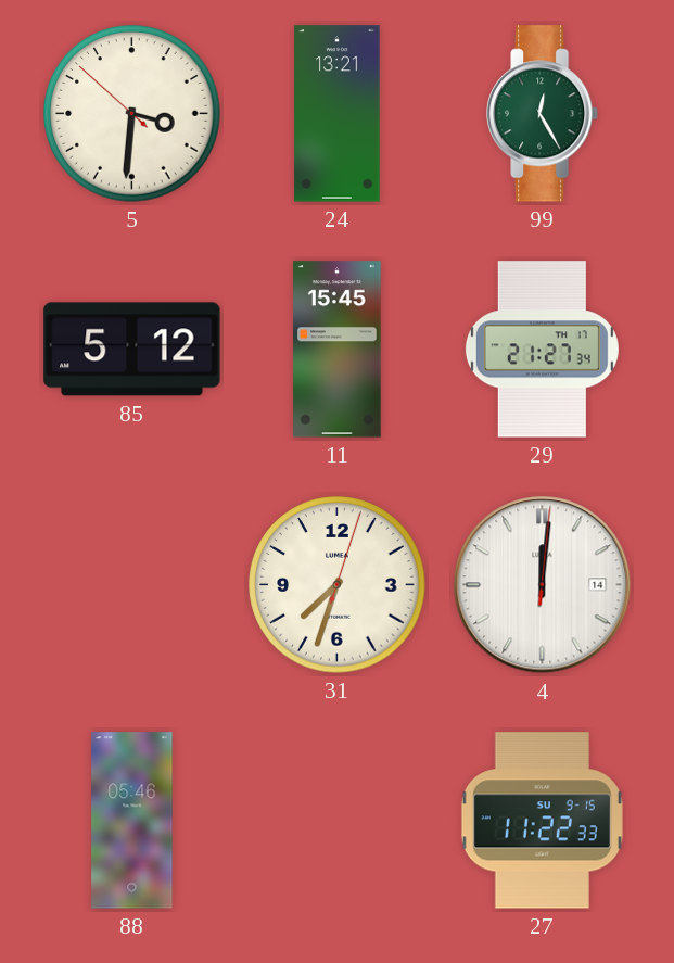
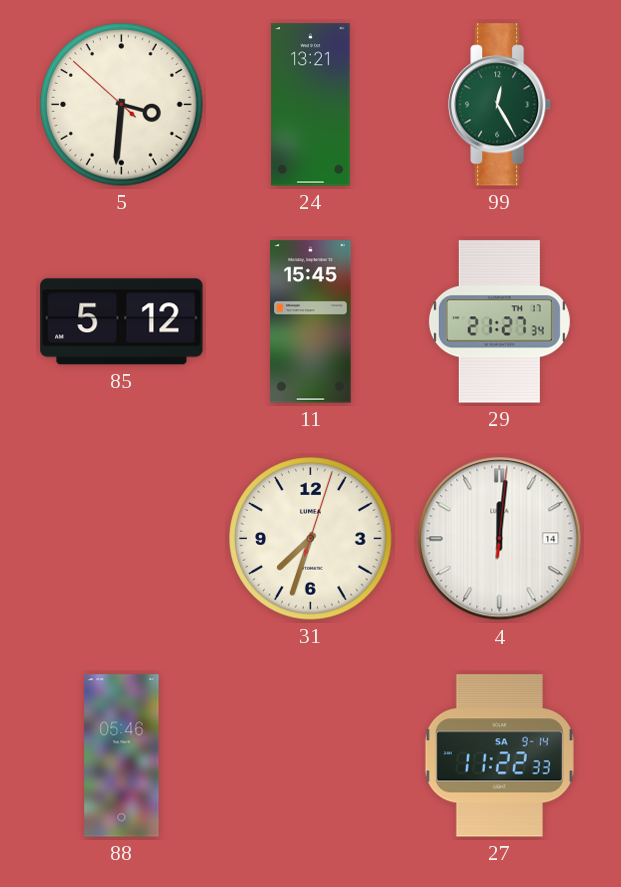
27 date: SU 9-15 -> SA 9-14 (499, 756)
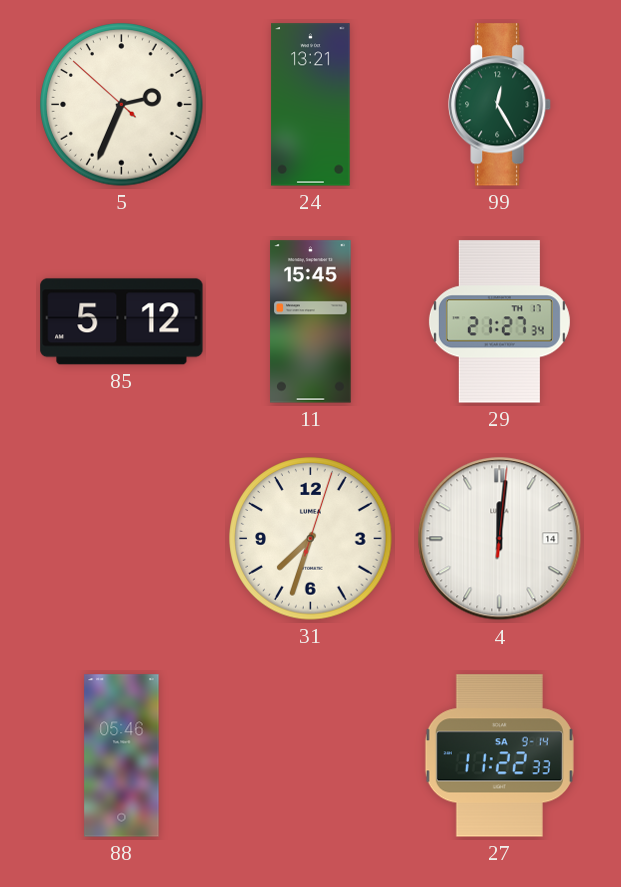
5: 3:30 -> 2:33 (122, 105)
